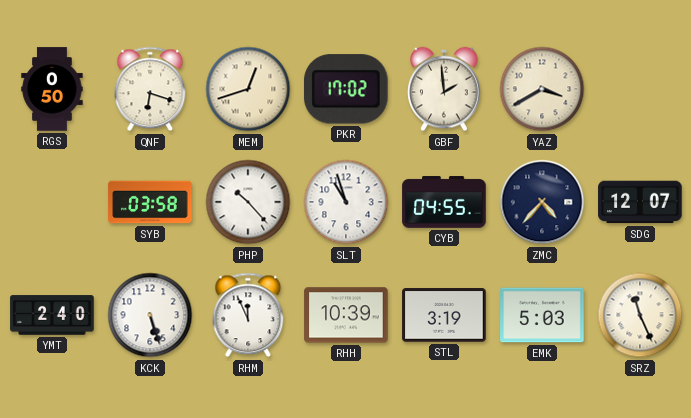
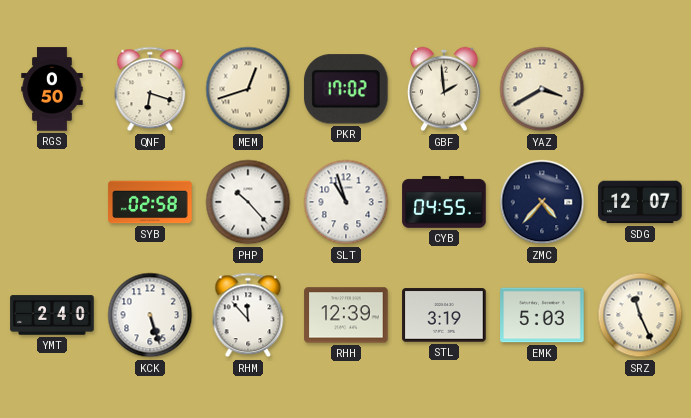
SYB: 03:58 -> 02:58 (150, 202)
RHM: 11:56 -> 11:53 (248, 315)
RHH: 10:39 -> 12:39 (346, 315)
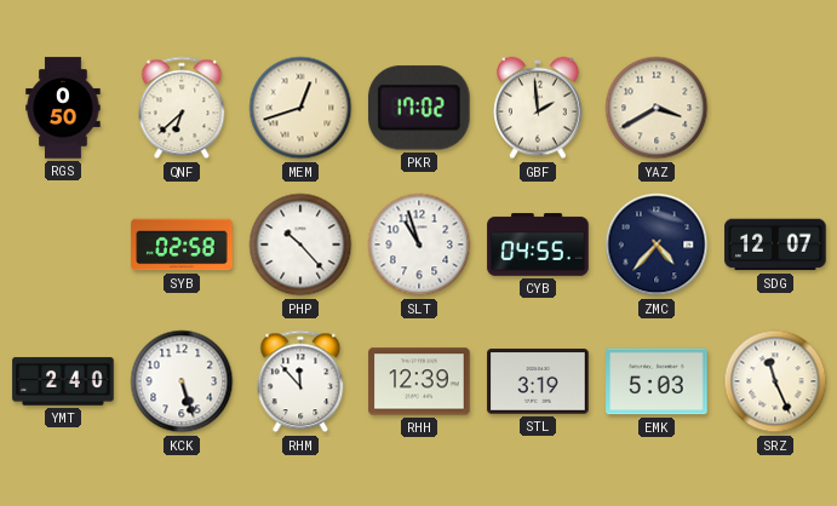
QNF: 6:18 -> 6:38 (182, 108)
